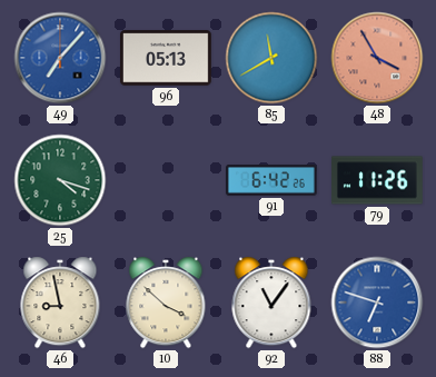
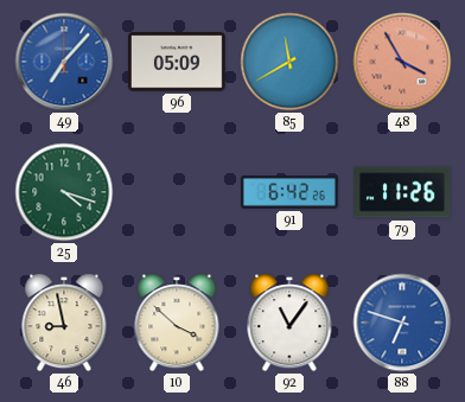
96: 05:13 -> 05:09 (177, 62)
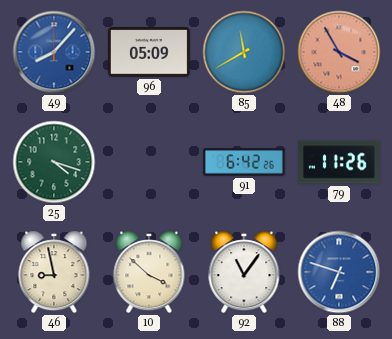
49: 7:07 -> 8:07 (54, 52)
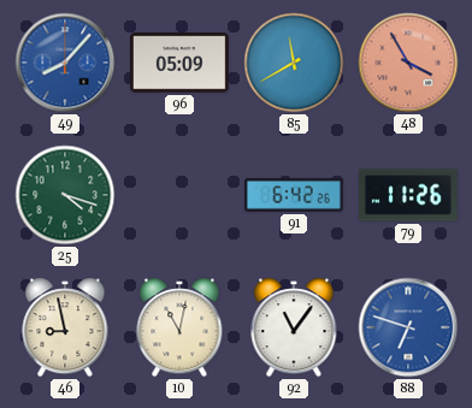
10: 3:52 -> 11:02 (179, 327)
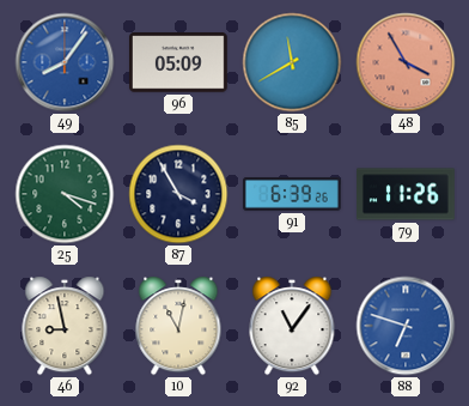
49: 8:07 -> 8:06 (65, 62)
87: none -> 3:55 (178, 194)
91: 6:42 -> 6:39 (293, 194)
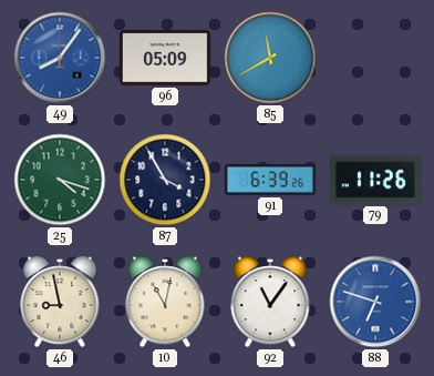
48: 3:55 -> none (406, 62)
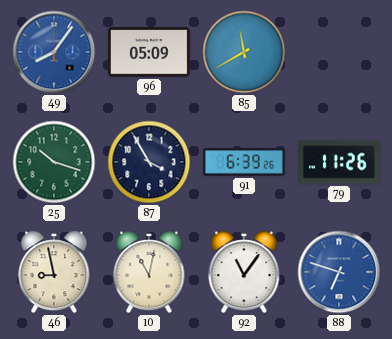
25: 4:18 -> 10:18 (54, 162)
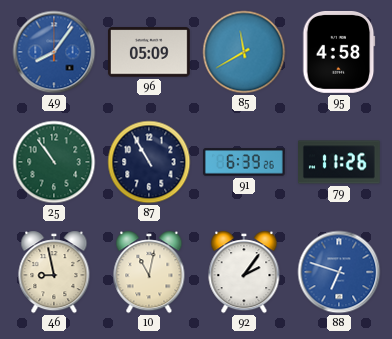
95: none -> 4:58 (339, 52)
25: 10:18 -> 10:54 (54, 162)
87: 3:55 -> 10:55 (149, 162)
92: 11:06 -> 2:06 (244, 272)
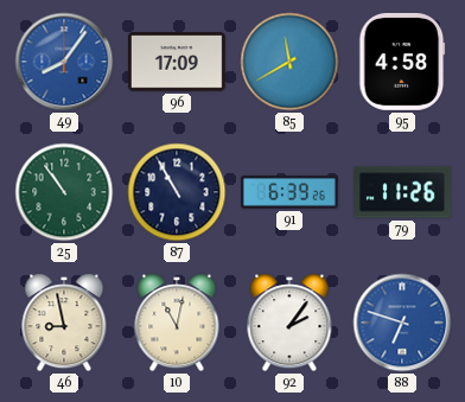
96: 05:09 -> 17:09 (177, 62)
